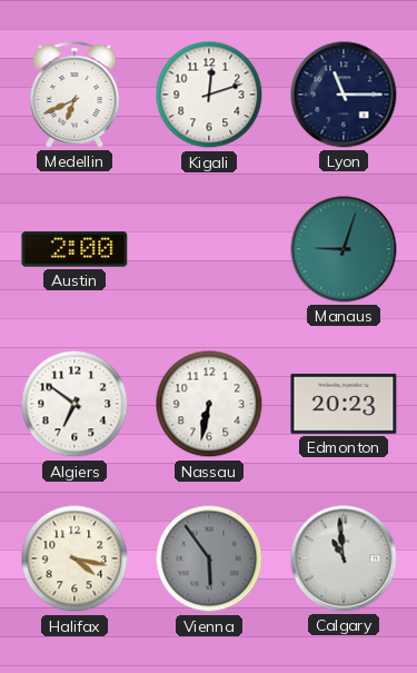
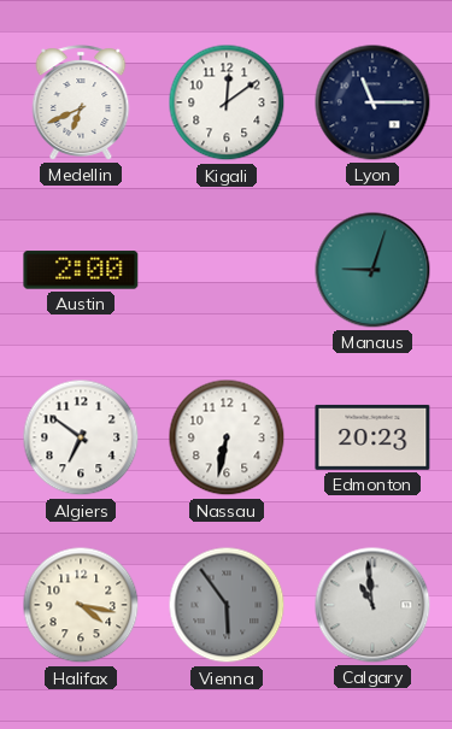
Kigali: 12:12 -> 12:09 (227, 102)
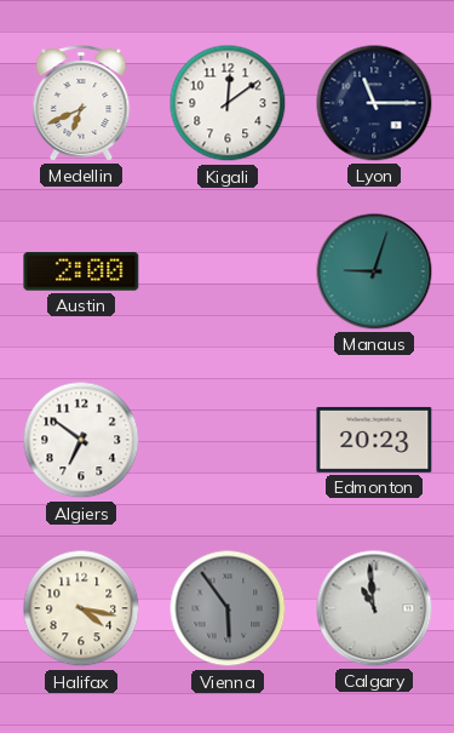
Nassau: 6:32 -> none (227, 437)
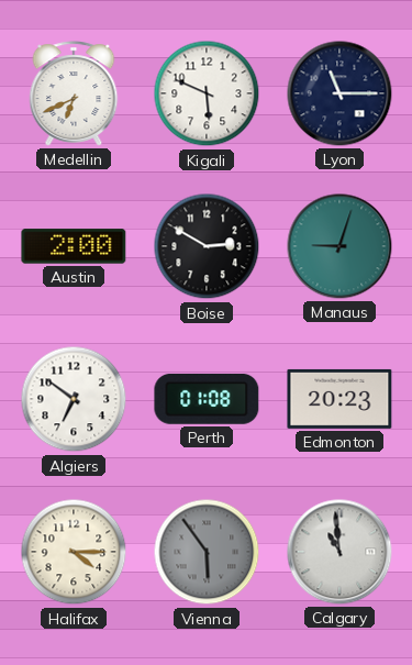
Kigali: 12:09 -> 5:49 (207, 93)
Boise: none -> 2:50 (207, 246)
Perth: none -> 01:08 (207, 399)
Halifax: 4:17 -> 4:15 (74, 552)
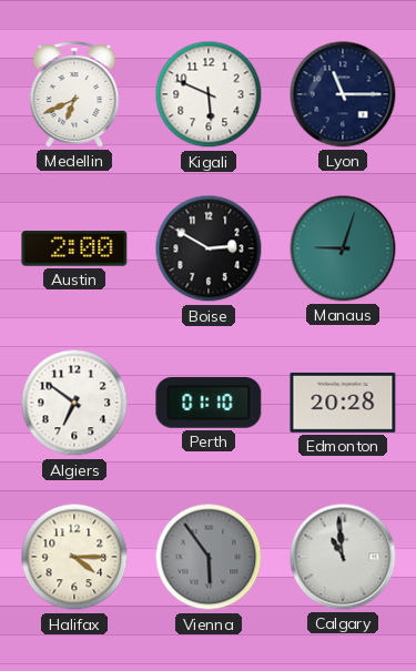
Perth: 01:08 -> 01:10 (209, 403)
Edmonton: 20:23 -> 20:28 (343, 403)
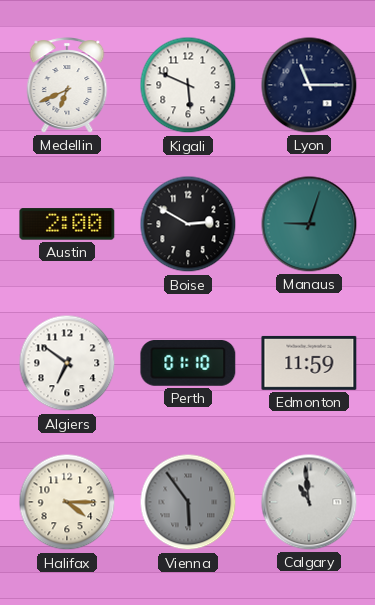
Edmonton: 20:28 -> 11:59 (309, 363)
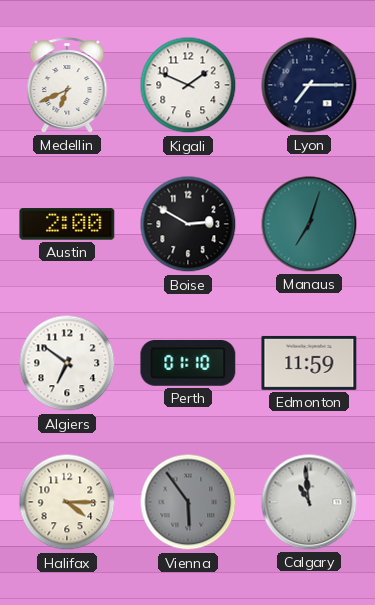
Kigali: 5:49 -> 1:49 (188, 85)
Lyon: 11:15 -> 7:15 (309, 85)
Manaus: 9:03 -> 7:03 (309, 224)
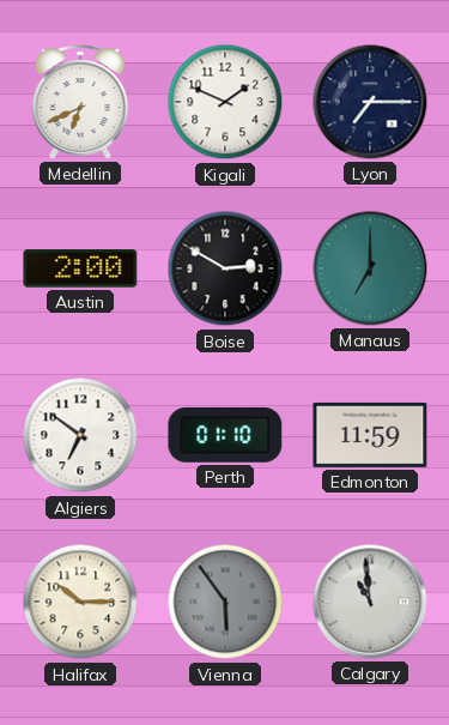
Manaus: 7:03 -> 7:00 (370, 268)
Halifax: 4:15 -> 10:15 (80, 602)
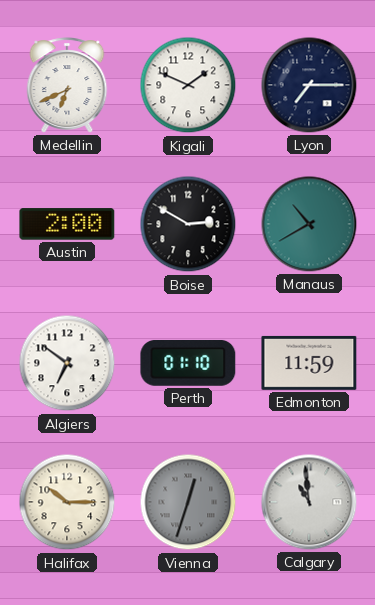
Manaus: 7:00 -> 10:40 (309, 224)
Vienna: 5:54 -> 12:33 (188, 502)
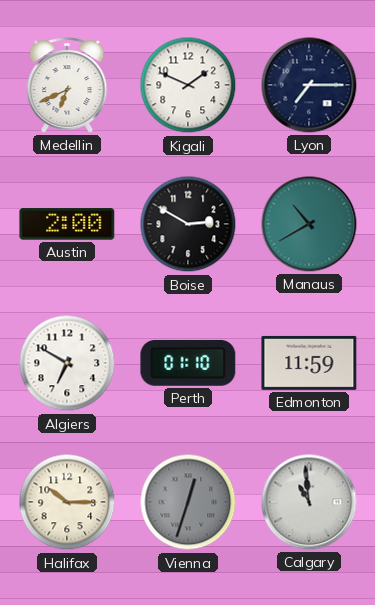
Algiers: 6:51 -> 6:50 (67, 363)
